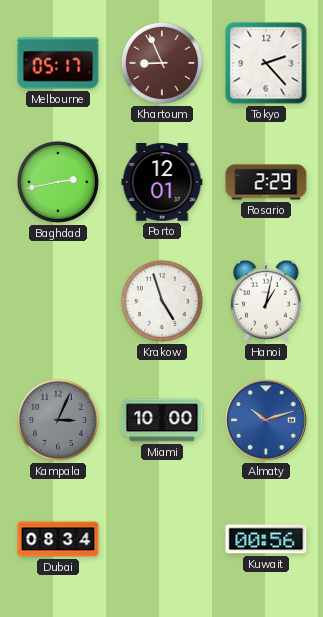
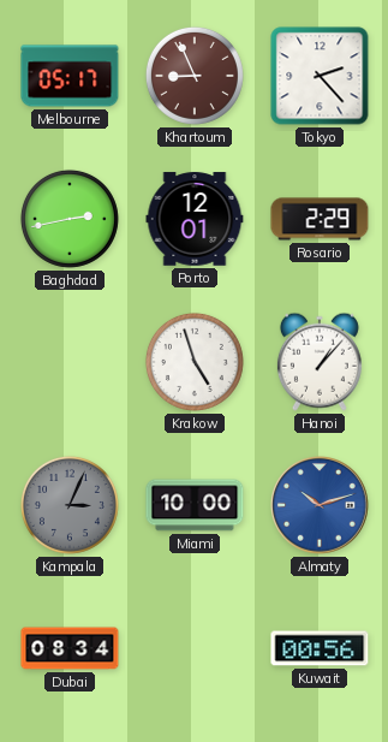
Hanoi: 1:02 -> 1:07 (320, 362)
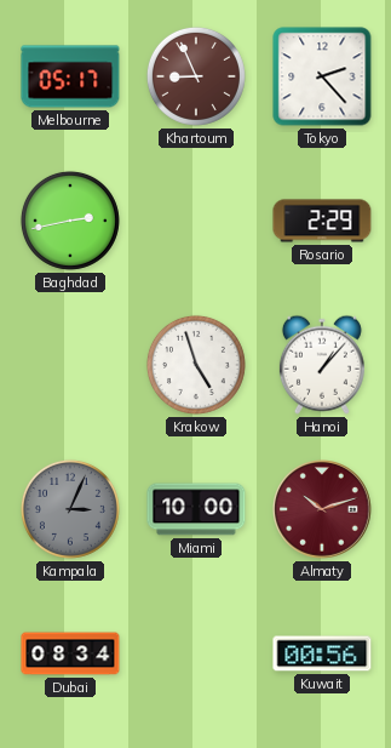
Porto: 12:01 -> none (195, 219)
Almaty dial: blue -> burgundy (323, 510)
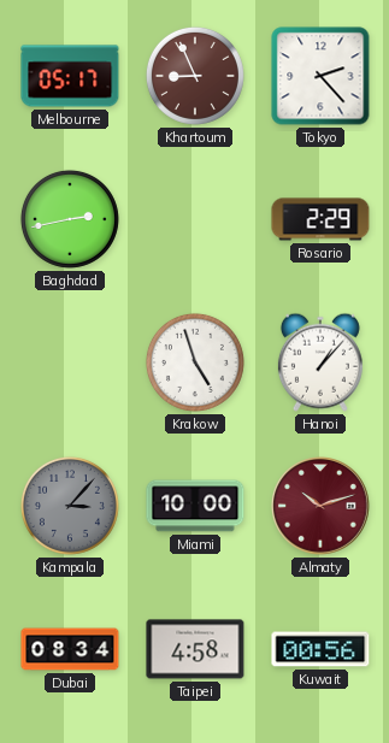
Kampala: 3:04 -> 3:07 (70, 506)
Taipei: none -> 4:58 (195, 649)
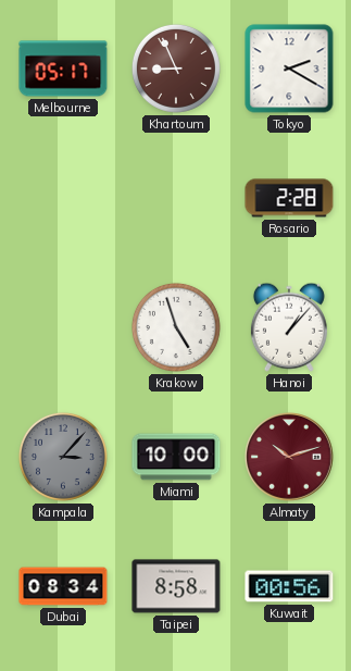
Tokyo: 2:23 -> 2:20 (289, 69)
Baghdad: 2:43 -> none (70, 219)
Rosario: 2:29 -> 2:28 (289, 198)
Taipei: 4:58 -> 8:58 (176, 586)
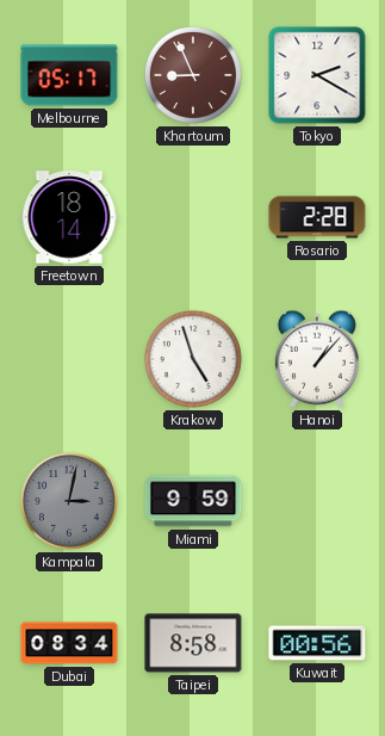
Freetown: none -> 18:14 (69, 217)
Kampala: 3:07 -> 3:02 (69, 501)
Miami: 10:00 -> 9:59 (193, 501)
Almaty: 10:12 -> none (290, 458)
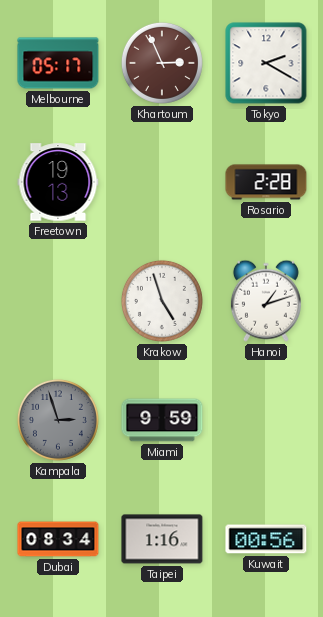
Khartoum: 8:56 -> 2:56 (162, 63)
Freetown: 18:14 -> 19:13 (58, 182)
Hanoi: 1:07 -> 1:12 (266, 301)
Kampala: 3:02 -> 2:57 (58, 420)
Taipei: 8:58 -> 1:16 (162, 539)
